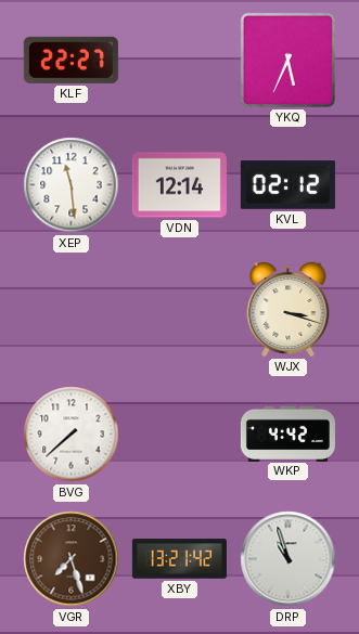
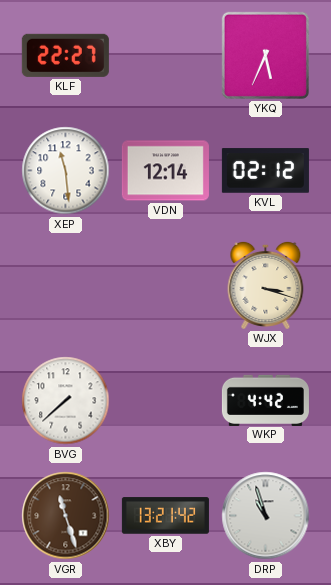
VGR: 7:27 -> 11:27 (66, 516)
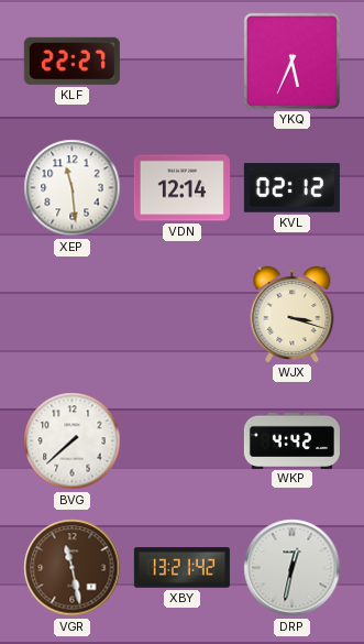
VGR: 11:27 -> 11:28 (73, 568)
DRP: 10:57 -> 12:32 (293, 568)
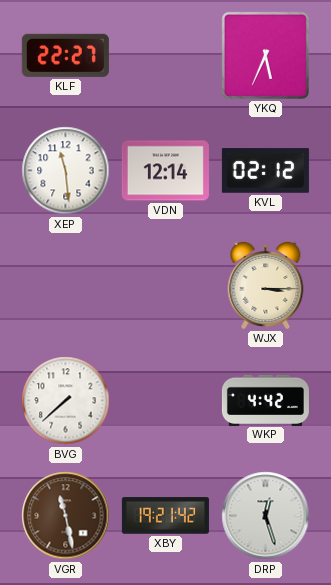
WJX: 3:18 -> 3:15 (266, 285)
XBY: 13:21 -> 19:21 (165, 516)
DRP: 12:32 -> 12:27 (266, 516)
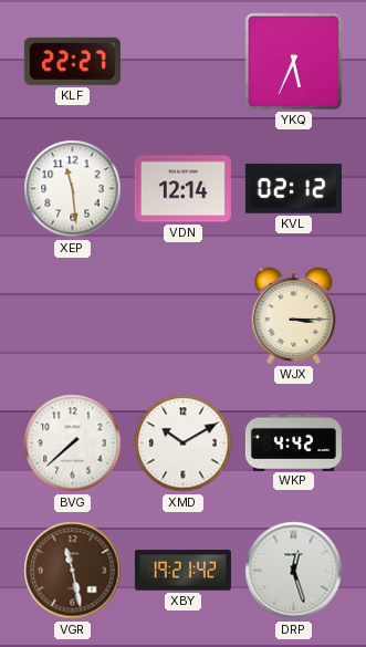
XMD: none -> 10:10 (184, 443)
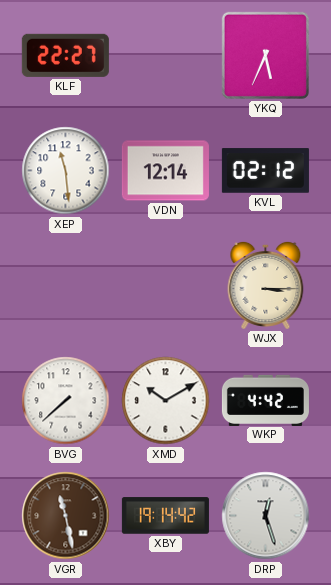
XBY: 19:21 -> 19:14 (165, 516)
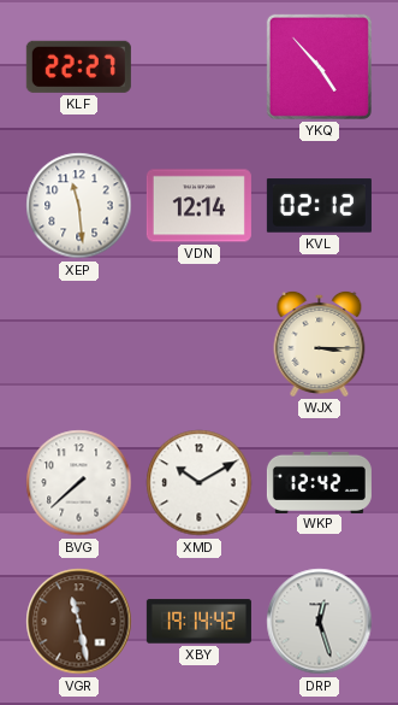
YKQ: 5:34 -> 4:53 (319, 66)
WKP: 4:42 -> 12:42 (319, 482)
